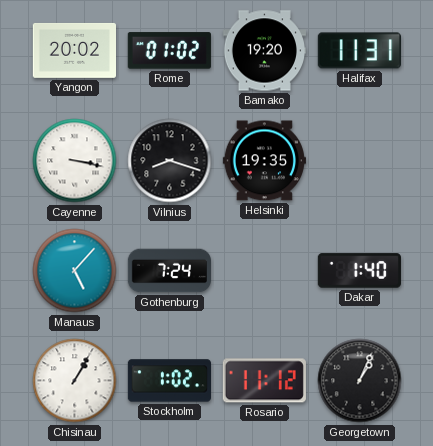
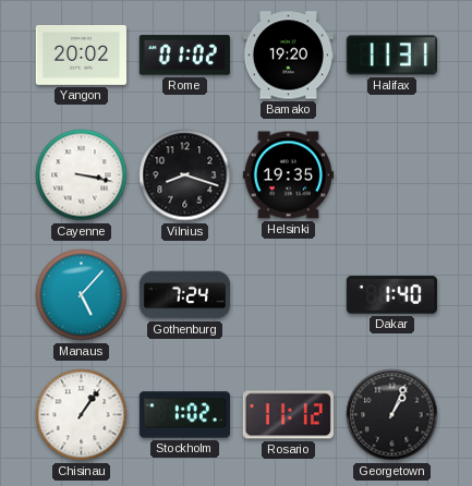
Chisinau: 1:05 -> 1:06 (82, 415)
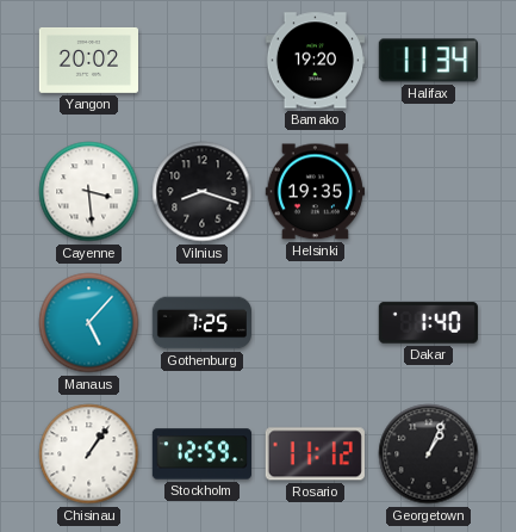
Rome: 01:02 -> none (184, 56)
Halifax: 11:31 -> 11:34 (428, 61)
Cayenne: 3:17 -> 3:29 (89, 192)
Gothenburg: 7:24 -> 7:25 (201, 323)
Stockholm: 1:02 -> 12:59 (201, 454)
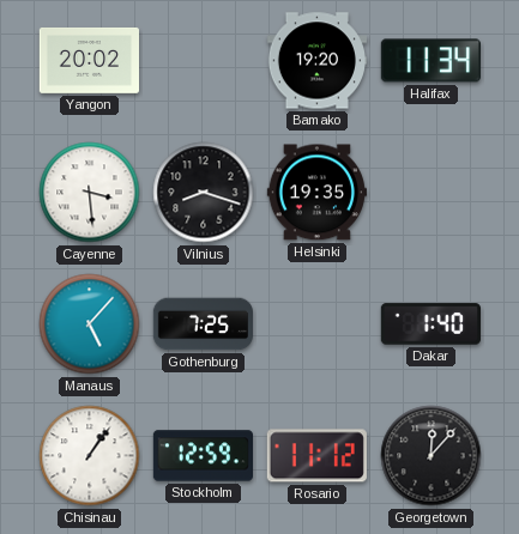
Georgetown: 1:04 -> 12:07 (432, 456)
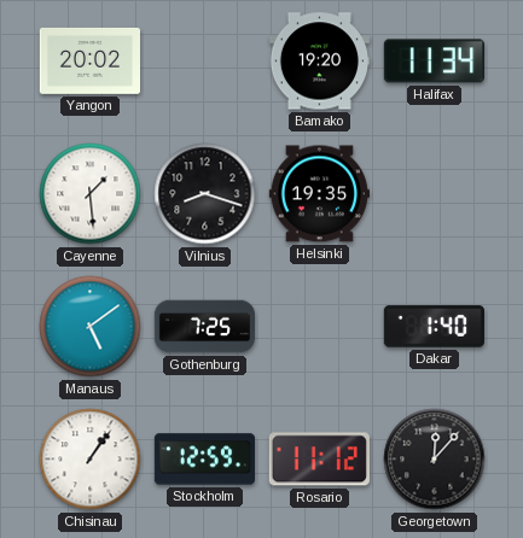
Cayenne: 3:29 -> 1:29 (91, 194)
Manaus: 5:07 -> 5:09 (91, 327)
